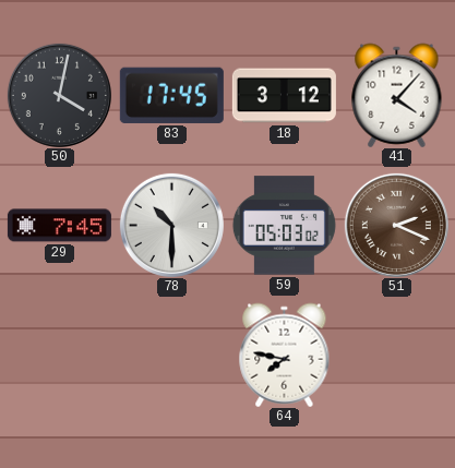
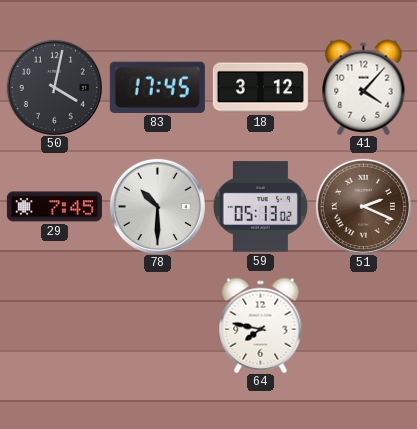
59: 05:03 -> 05:13 (260, 207)
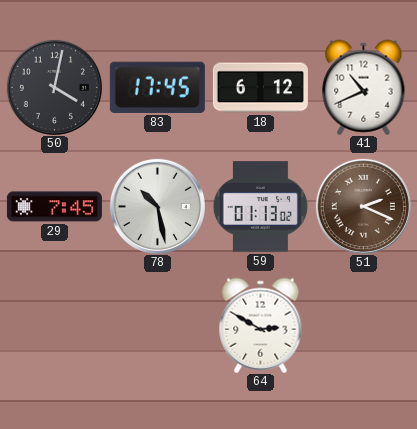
18: 3:12 -> 6:12 (260, 88)
41: 4:07 -> 10:41 (364, 87)
78: 10:30 -> 10:28 (157, 206)
59: 05:13 -> 01:13 (260, 207)
64: 7:47 -> 2:50 (261, 325)
